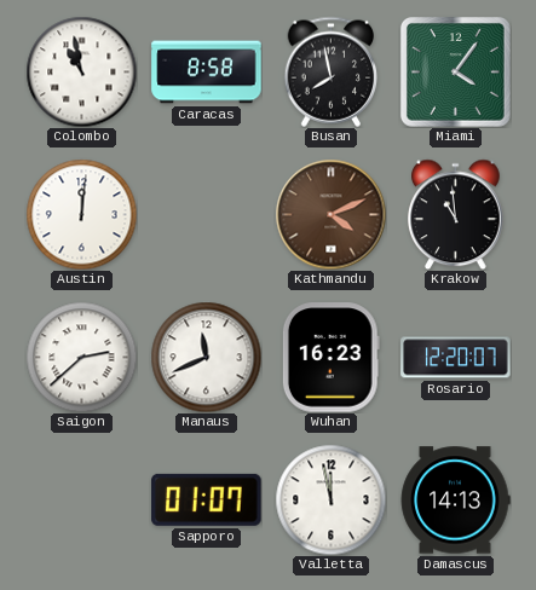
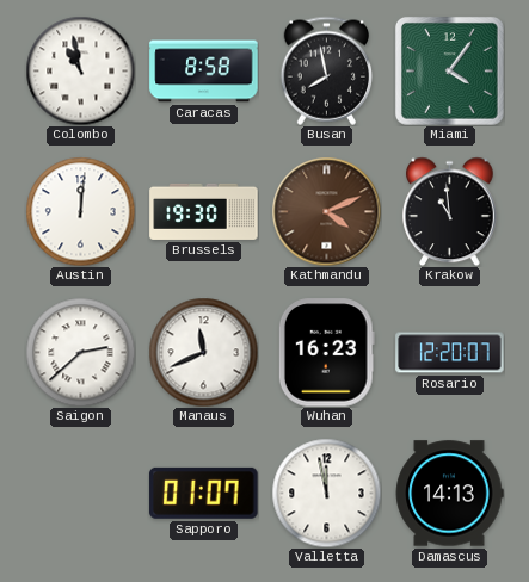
Brussels: none -> 19:30 (204, 211)
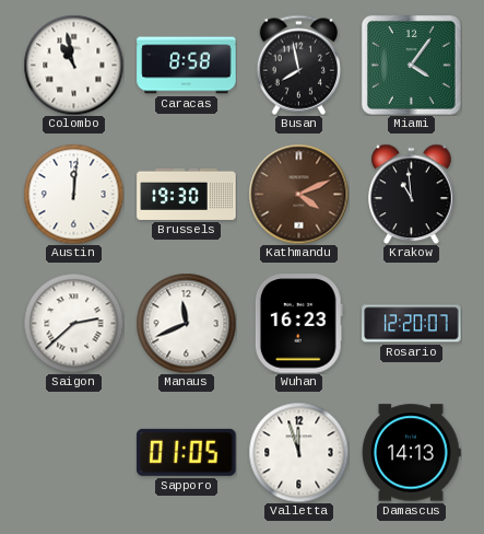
Sapporo: 01:07 -> 01:05 (187, 452)
Valletta: 11:58 -> 11:57 (298, 452)
